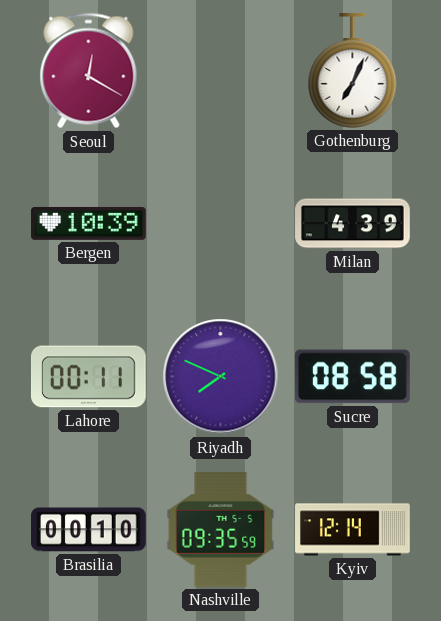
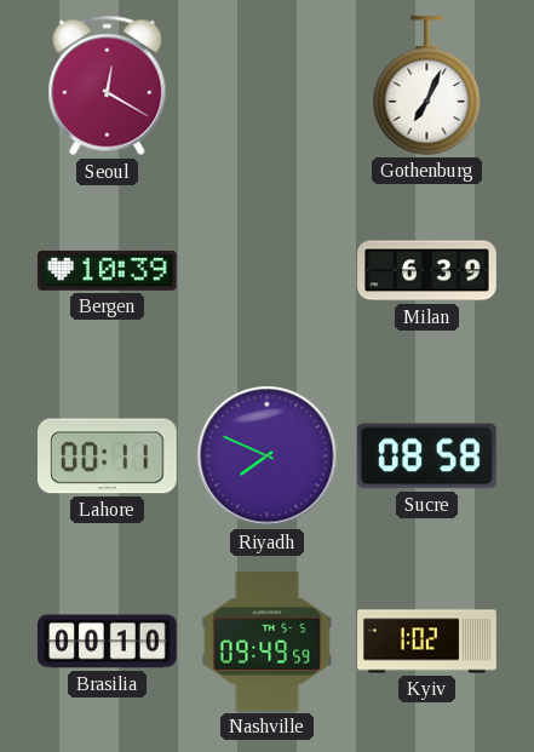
Milan: 4:39 -> 6:39 (427, 271)
Nashville: 09:35 -> 09:49 (268, 642)
Kyiv: 12:14 -> 1:02 (427, 642)
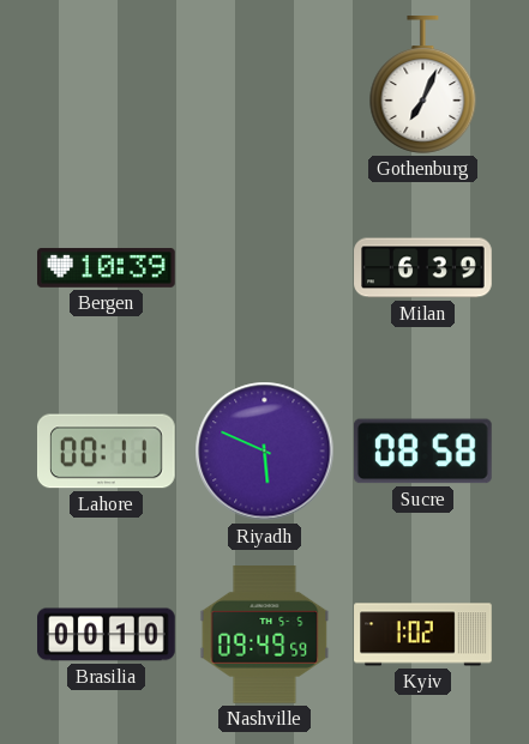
Seoul: 12:20 -> none (108, 86)
Riyadh: 7:49 -> 5:49 (265, 452)
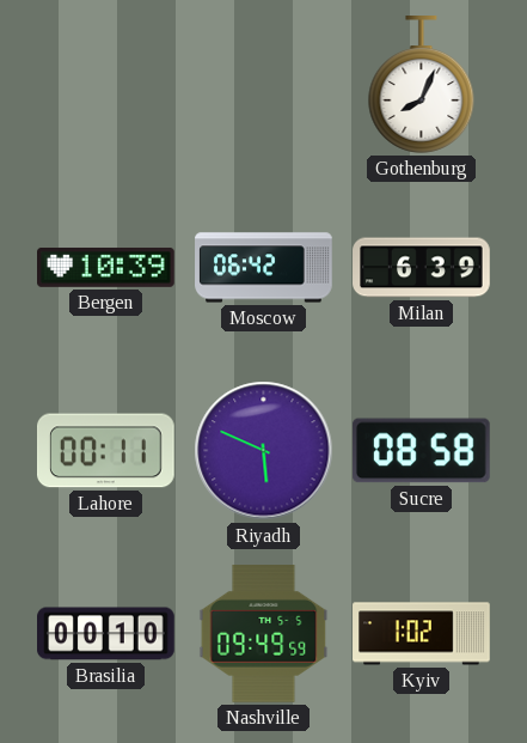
Gothenburg: 7:04 -> 8:04 (422, 85)
Moscow: none -> 06:42 (264, 268)
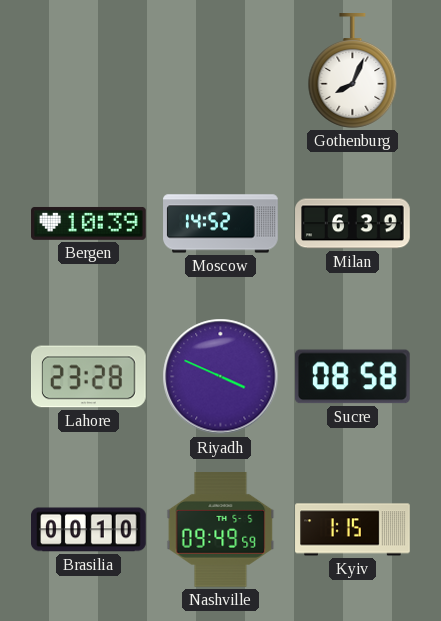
Moscow: 06:42 -> 14:52 (221, 224)
Lahore: 00:11 -> 23:28 (89, 377)
Riyadh: 5:49 -> 3:49 (221, 377)
Kyiv: 1:02 -> 1:15 (353, 530)
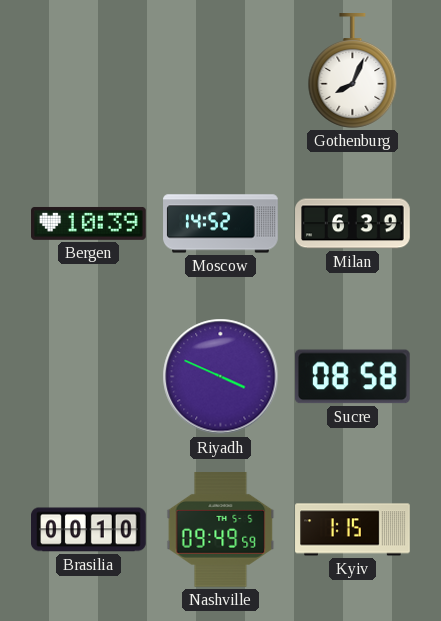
Lahore: 23:28 -> none (89, 377)
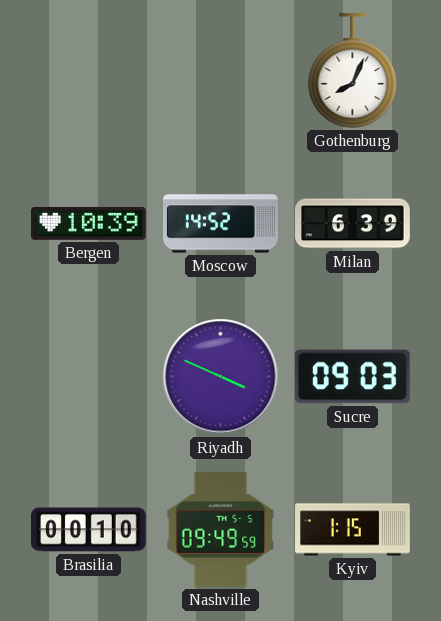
Sucre: 08:58 -> 09:03 (352, 377)
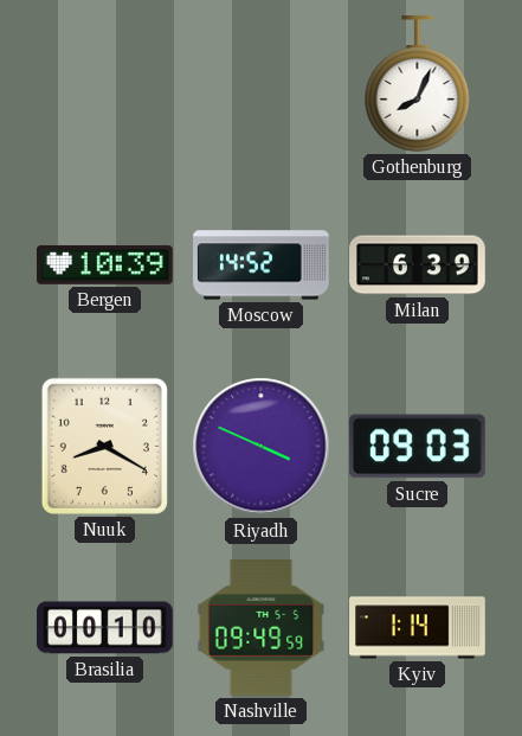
Nuuk: none -> 8:20 (104, 446)
Kyiv: 1:15 -> 1:14 (418, 628)
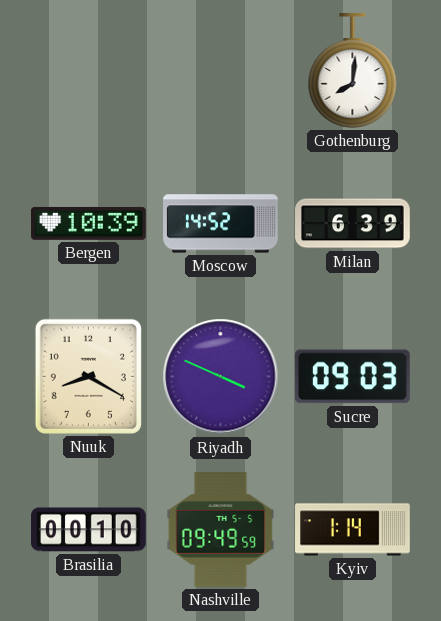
Gothenburg: 8:04 -> 8:01 (353, 71)
